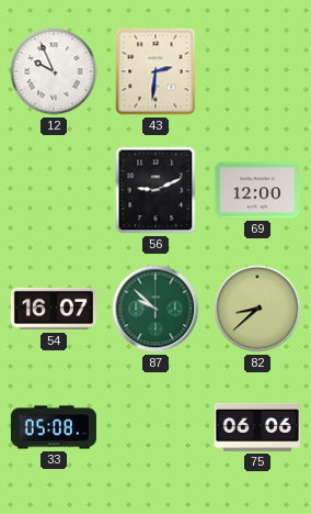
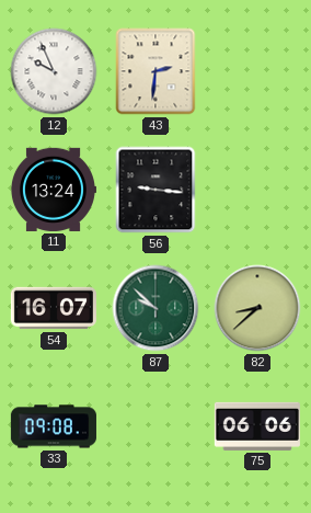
11: none -> 13:24 (53, 190)
56: 9:11 -> 9:16 (155, 190)
69: 12:00 -> none (257, 190)
33: 05:08 -> 09:08 (54, 426)
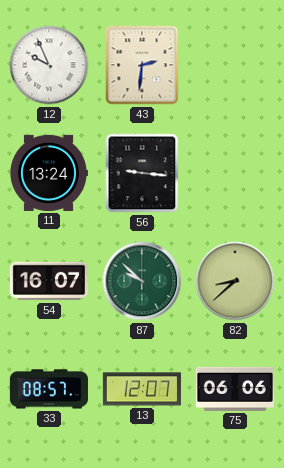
33: 09:08 -> 08:57 (49, 389)
13: none -> 12:07 (142, 389)
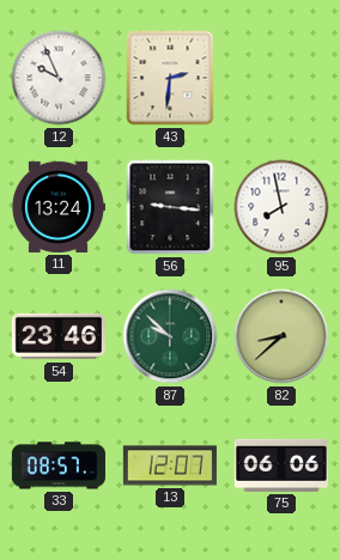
95: none -> 7:58 (281, 207)
54: 16:07 -> 23:46 (59, 336)
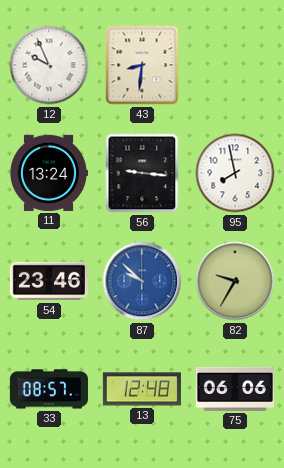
43: 2:31 -> 8:31 (142, 65)
87 dial: green -> blue (142, 281)
82: 8:38 -> 9:35 (235, 281)
13: 12:07 -> 12:48 (142, 389)
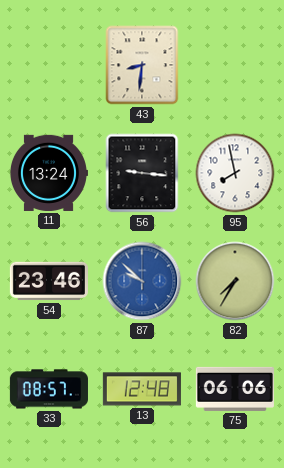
12: 9:56 -> none (49, 65)
82: 9:35 -> 7:35 (235, 281)
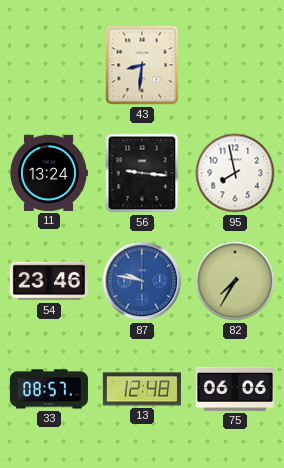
87: 9:52 -> 9:47 (142, 281)
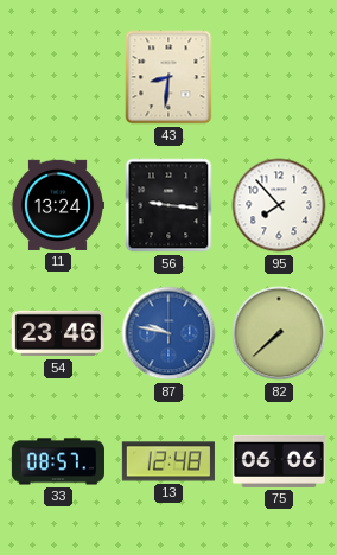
95: 7:58 -> 7:53 (279, 205)
82: 7:35 -> 7:38 (279, 333)
